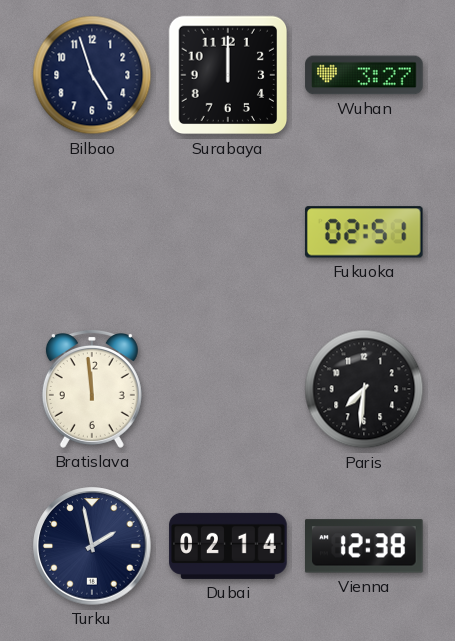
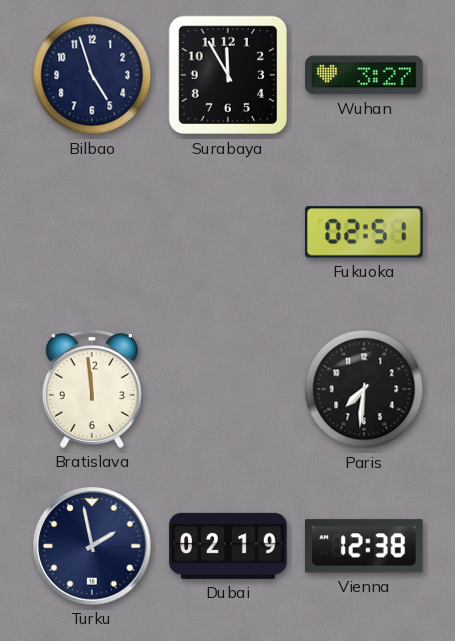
Surabaya: 12:00 -> 11:55 (228, 75)
Dubai: 02:14 -> 02:19 (228, 546)
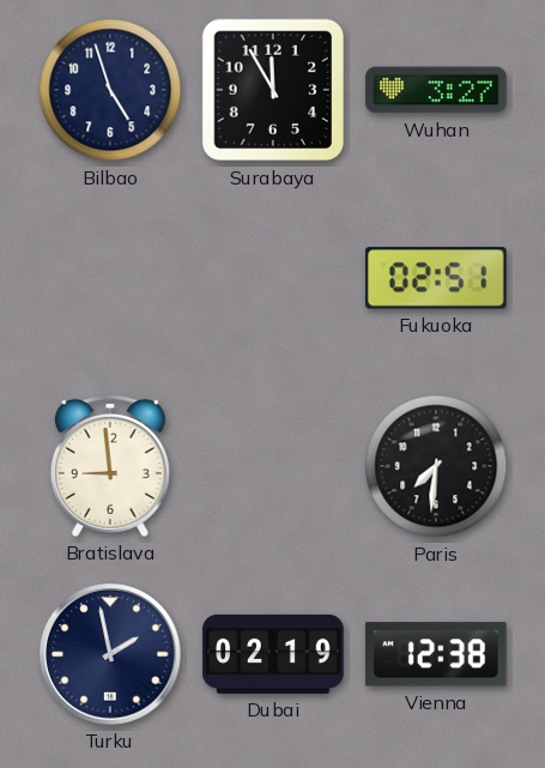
Bratislava: 11:59 -> 8:59 (110, 467)
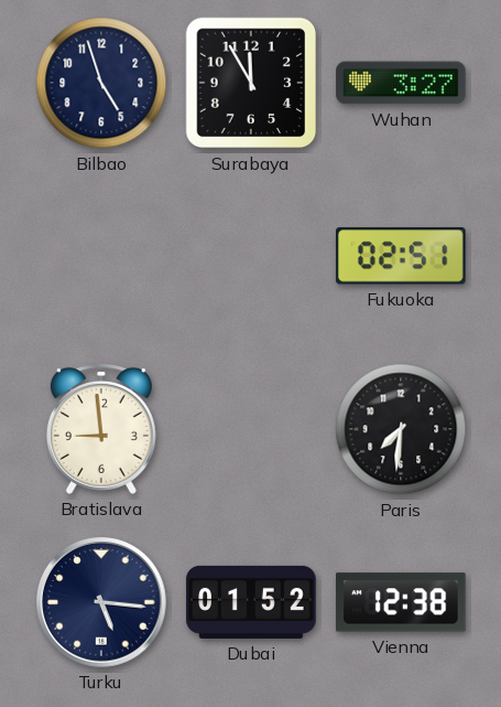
Turku: 1:58 -> 5:16 (101, 602)
Dubai: 02:19 -> 01:52 (251, 602)
